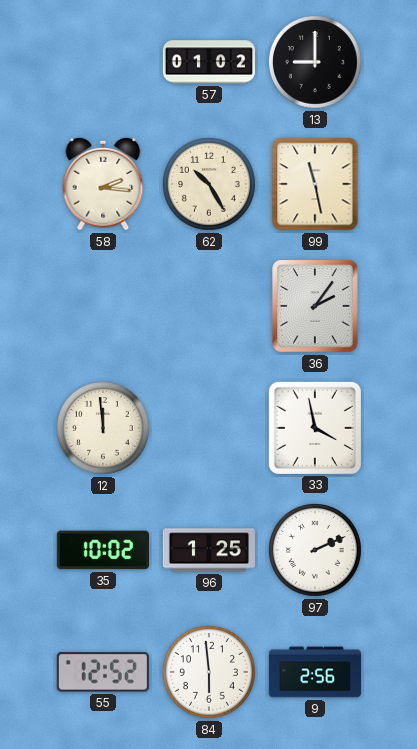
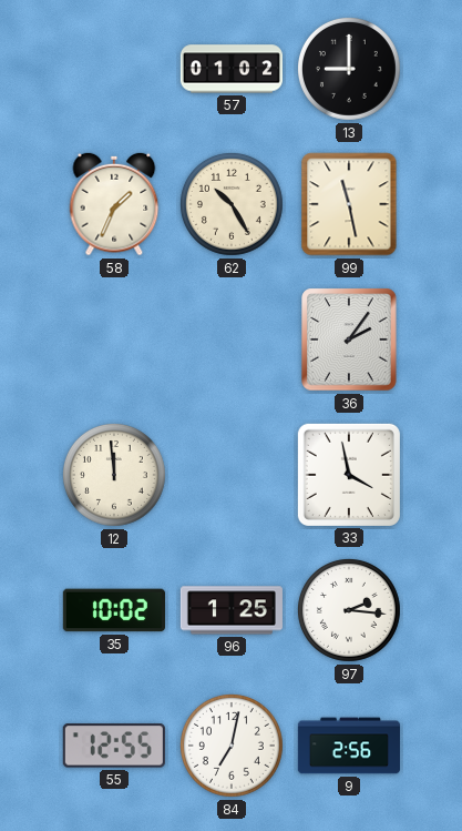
58: 2:16 -> 1:34 (114, 204)
97: 2:11 -> 2:16 (349, 610)
55: 12:52 -> 12:55 (114, 746)
84: 5:59 -> 7:02 (232, 746)
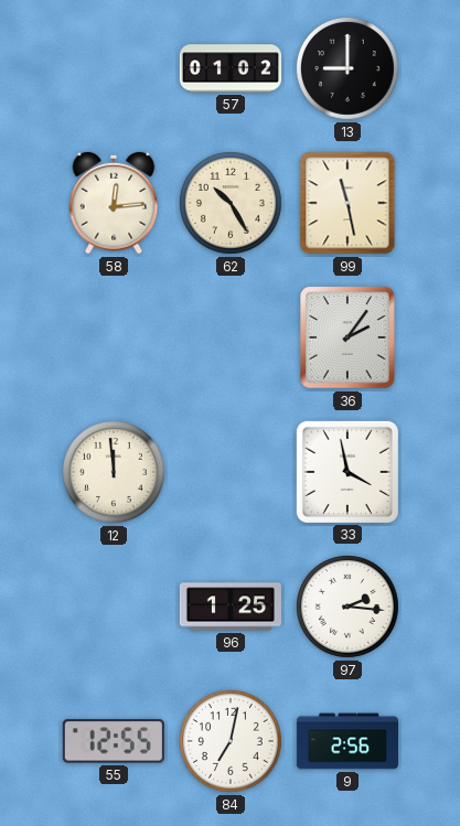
58: 1:34 -> 12:14 (114, 203)
35: 10:02 -> none (114, 610)
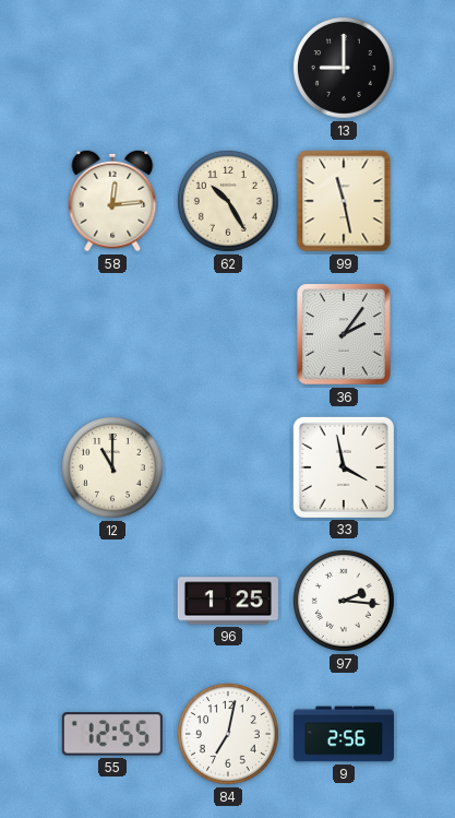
57: 01:02 -> none (231, 68)
12: 11:59 -> 11:00 (112, 467)
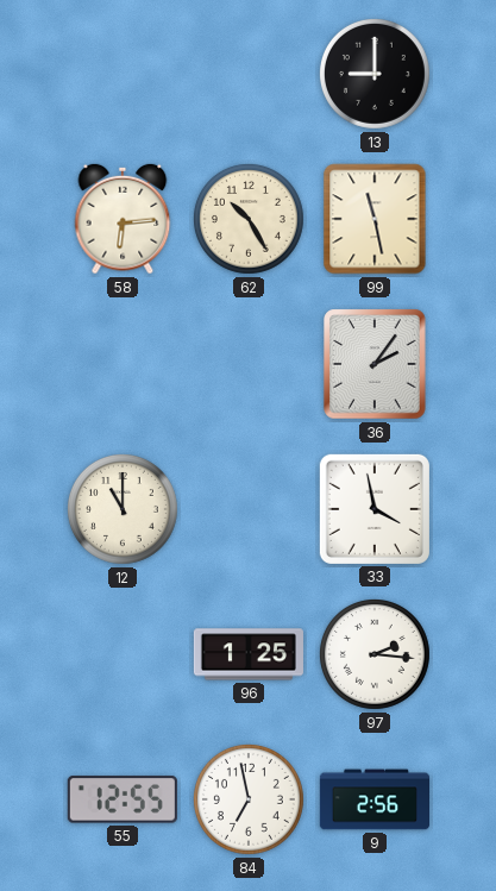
58: 12:14 -> 6:14 (123, 219)
84: 7:02 -> 6:58 (249, 799)
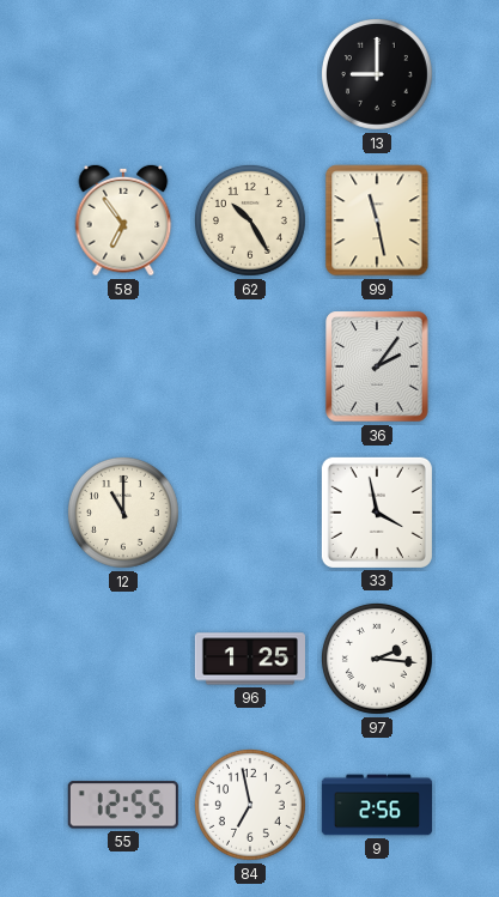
58: 6:14 -> 6:54 (123, 220)
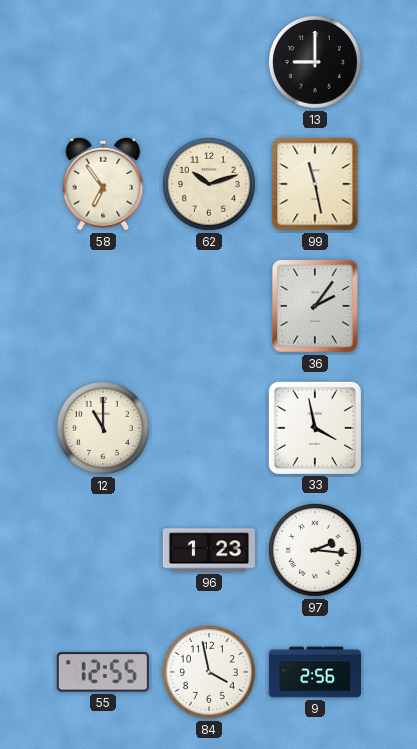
62: 10:25 -> 10:12 (209, 184)
96: 1:25 -> 1:23 (209, 550)
84: 6:58 -> 3:58 (209, 672)
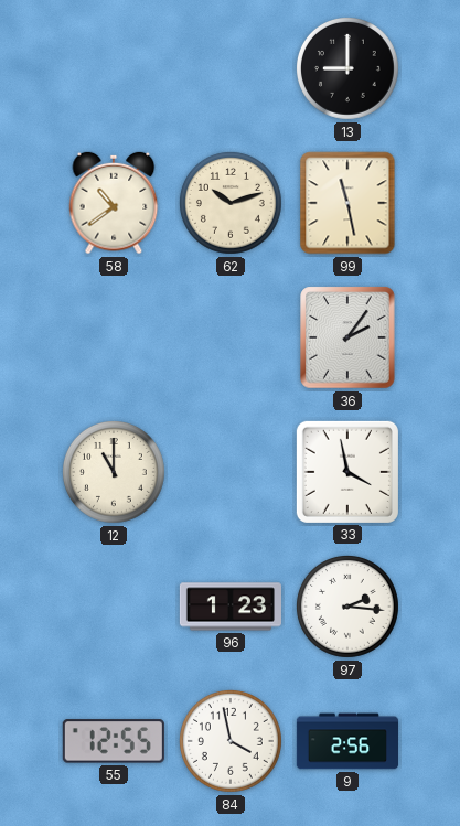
58: 6:54 -> 10:39 (114, 203)
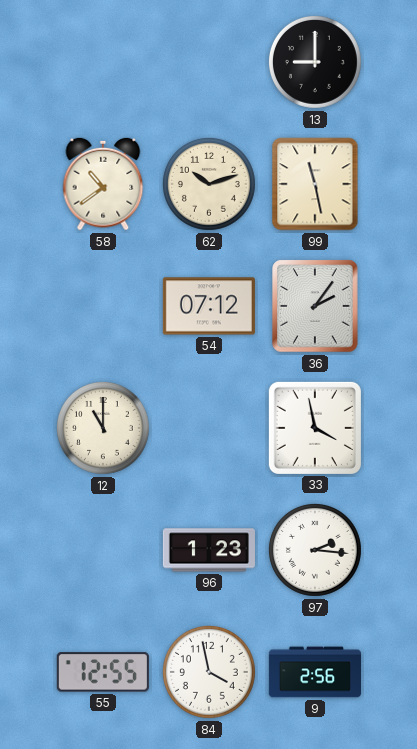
54: none -> 07:12 (209, 306)
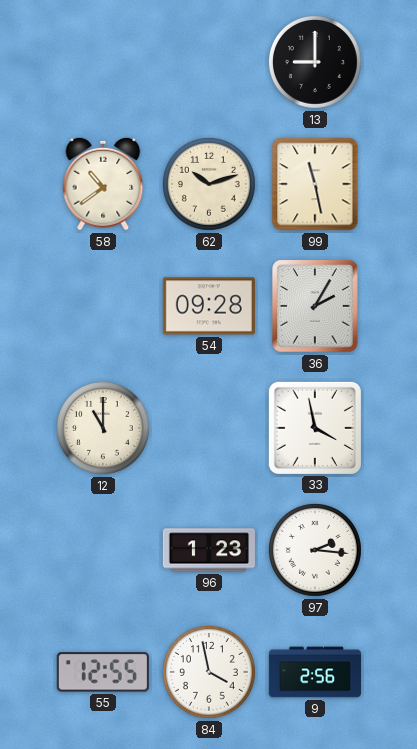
54: 07:12 -> 09:28 (209, 306)
36: 2:06 -> 2:05 (315, 306)
